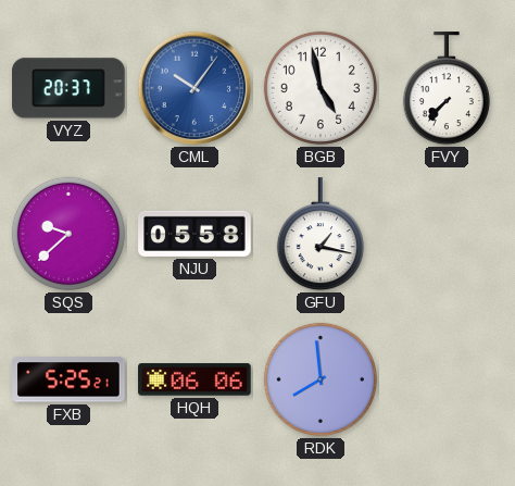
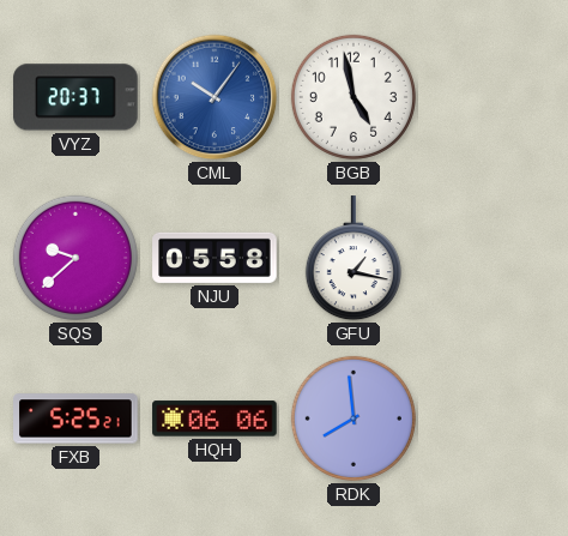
FVY: 7:37 -> none (447, 89)
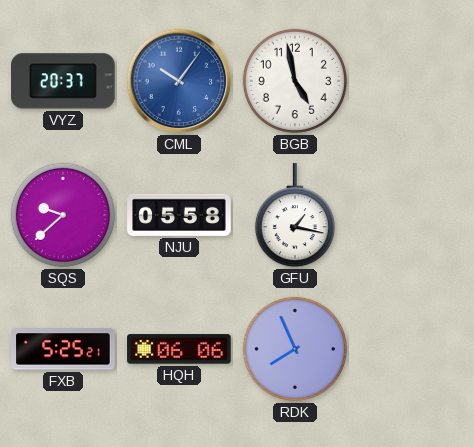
RDK: 7:59 -> 7:56 (295, 349)
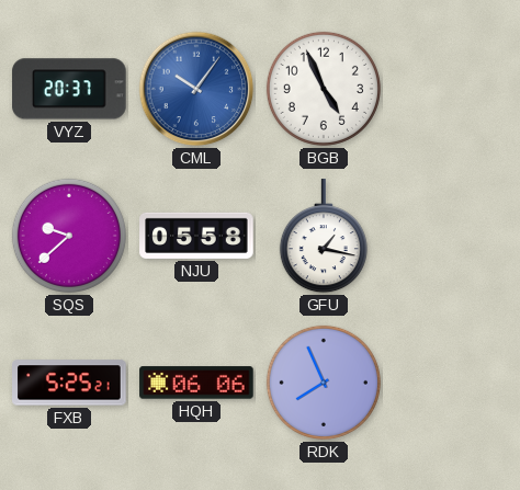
BGB: 4:58 -> 4:56 (324, 89)
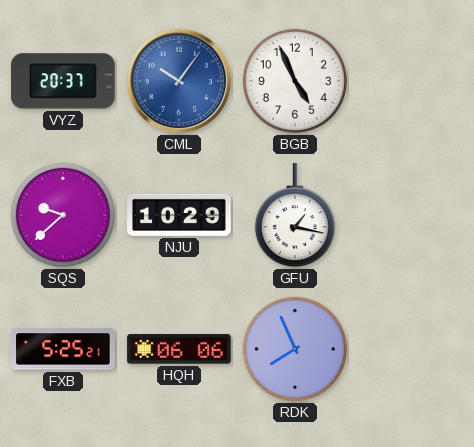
NJU: 05:58 -> 10:29 (179, 215)
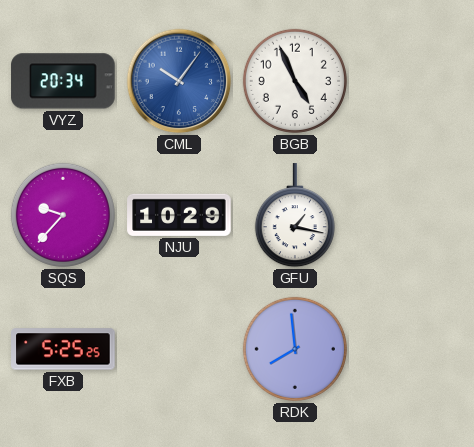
VYZ: 20:37 -> 20:34 (63, 81)
SQS: 9:38 -> 9:37 (63, 215)
FXB: 5:25:21 -> 5:25:25 (63, 349)
HQH: 06:06 -> none (179, 349)
RDK: 7:56 -> 7:59 (295, 349)
